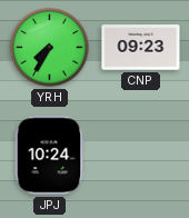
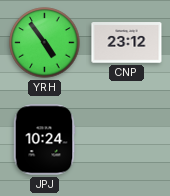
YRH: 7:35 -> 4:54 (45, 43)
CNP: 09:23 -> 23:12 (127, 43)
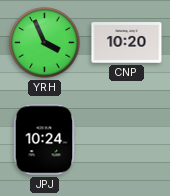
YRH: 4:54 -> 3:56 (45, 43)
CNP: 23:12 -> 10:20 (127, 43)
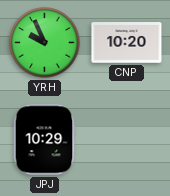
YRH: 3:56 -> 9:56 (45, 43)
JPJ: 10:24 -> 10:29 (44, 140)
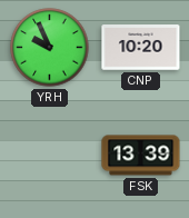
JPJ: 10:29 -> none (44, 140)
FSK: none -> 13:39 (141, 156)
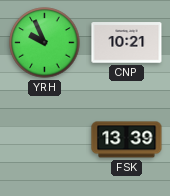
CNP: 10:20 -> 10:21 (127, 43)
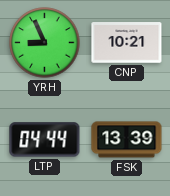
YRH: 9:56 -> 8:56 (45, 43)
LTP: none -> 04:44 (45, 140)
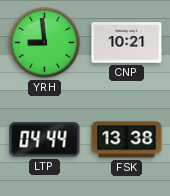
YRH: 8:56 -> 8:59 (45, 43)
FSK: 13:39 -> 13:38 (127, 140)
